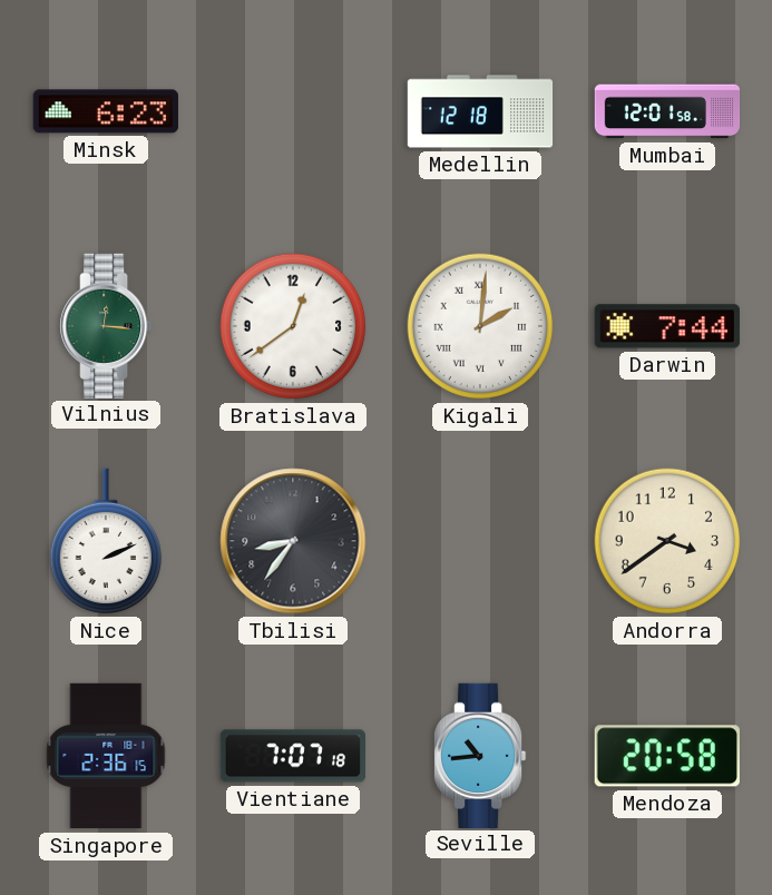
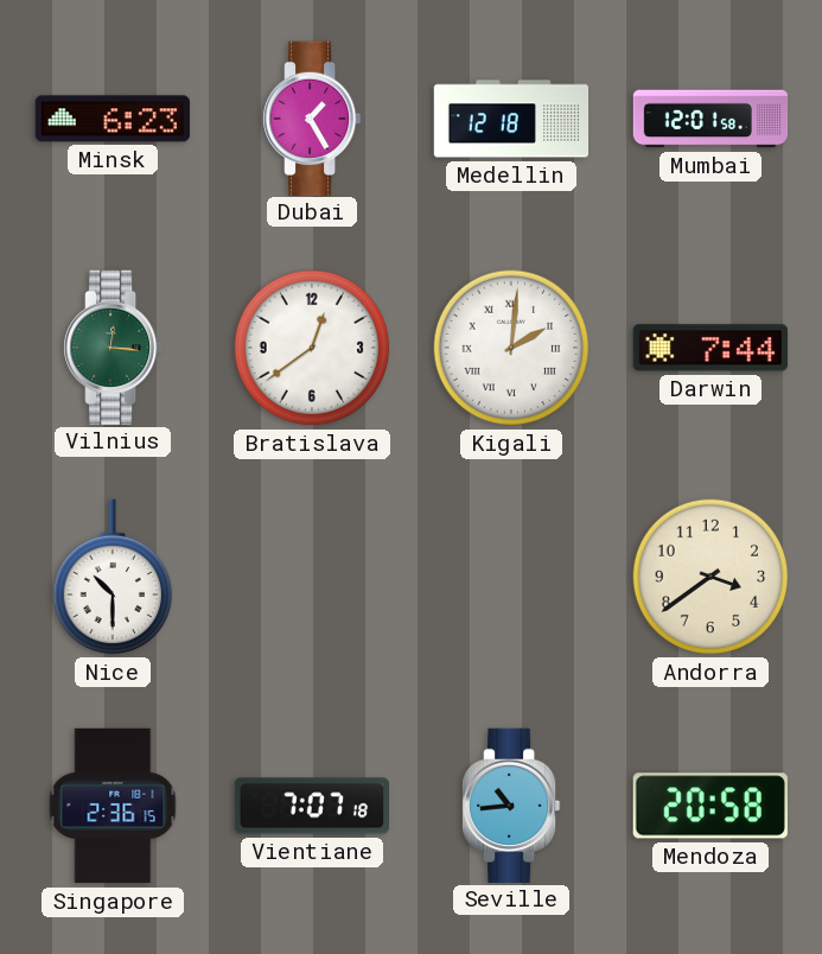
Dubai: none -> 1:25 (313, 117)
Nice: 2:11 -> 10:30 (111, 577)
Tbilisi: 8:36 -> none (293, 541)
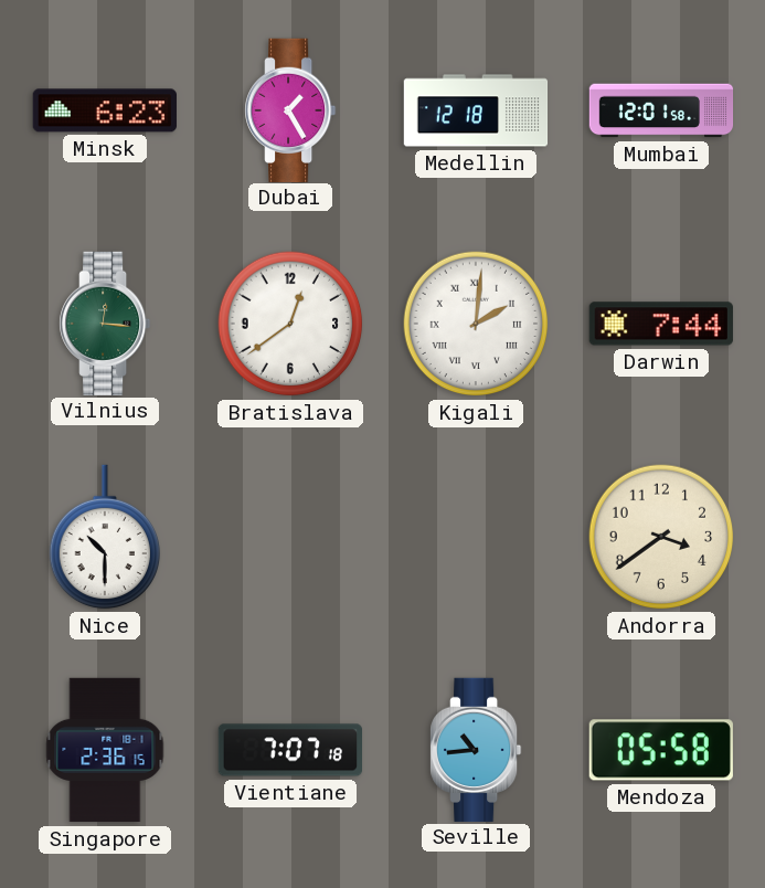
Mendoza: 20:58 -> 05:58 (661, 750)
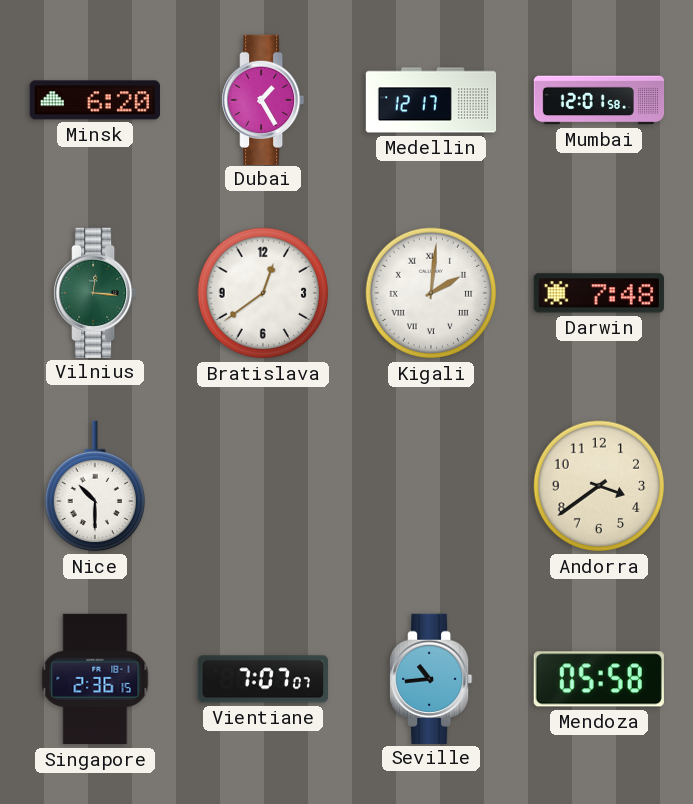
Minsk: 6:23 -> 6:20 (95, 100)
Medellin: 12:18 -> 12:17 (431, 100)
Darwin: 7:44 -> 7:48 (599, 293)
Vientiane: 7:07:18 -> 7:07:07 (262, 679)
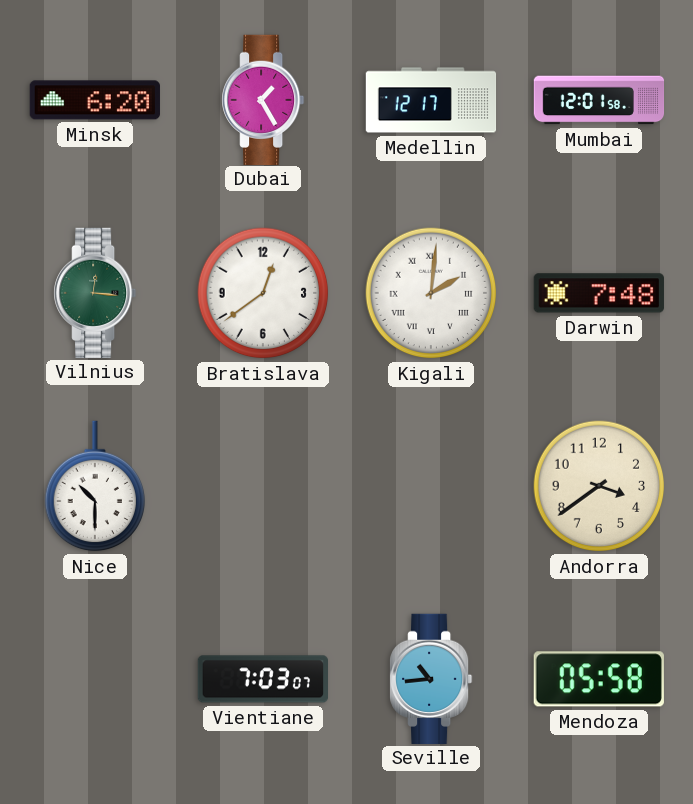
Singapore: 2:36 -> none (95, 679)
Vientiane: 7:07 -> 7:03 (262, 679)
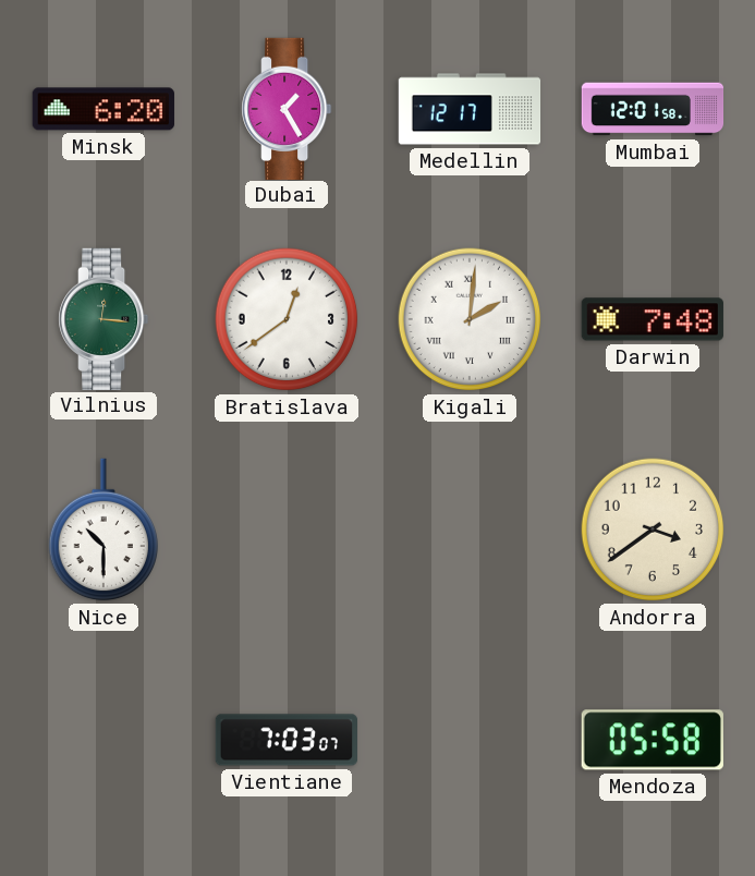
Seville: 10:44 -> none (432, 678)
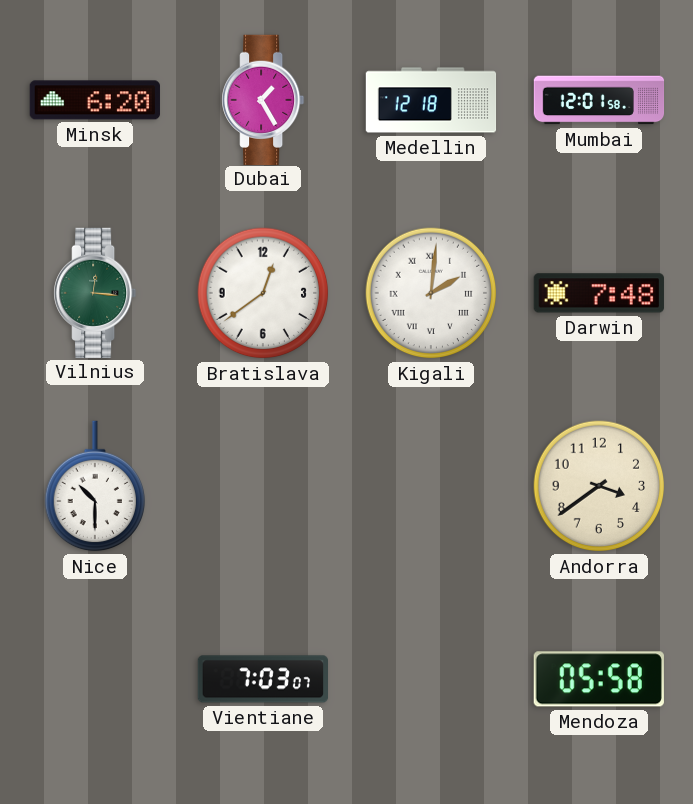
Medellin: 12:17 -> 12:18 (431, 100)
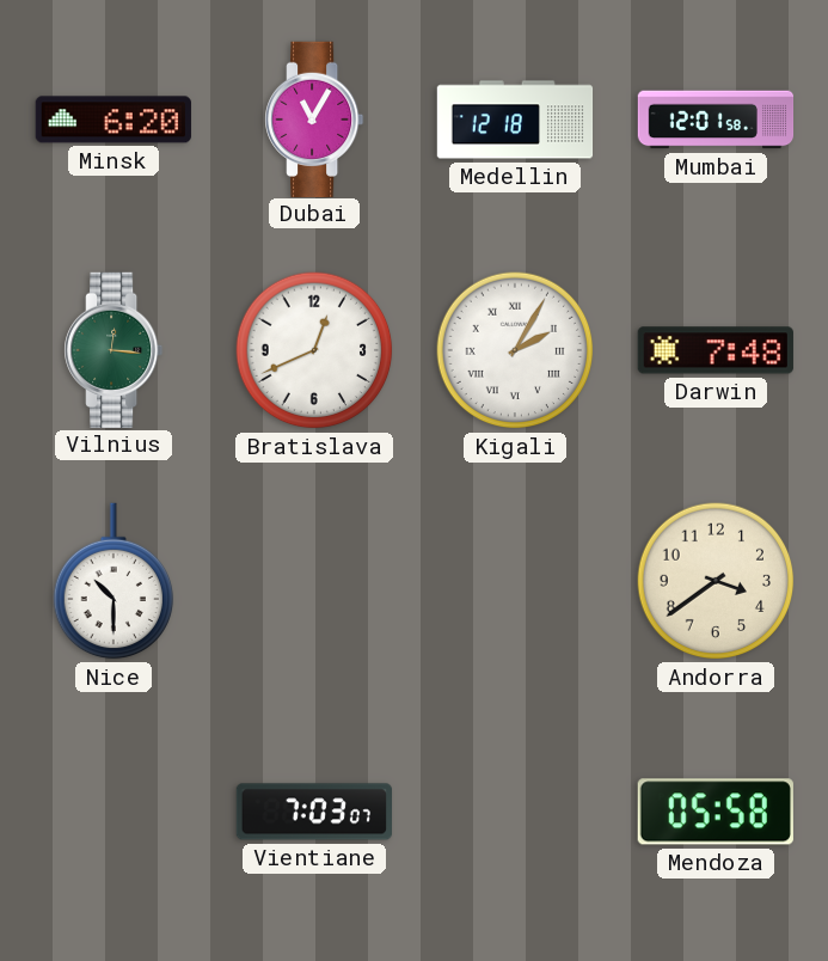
Dubai: 1:25 -> 11:05 (315, 118)
Bratislava: 12:39 -> 12:41 (314, 350)
Kigali: 2:01 -> 2:05 (515, 350)
